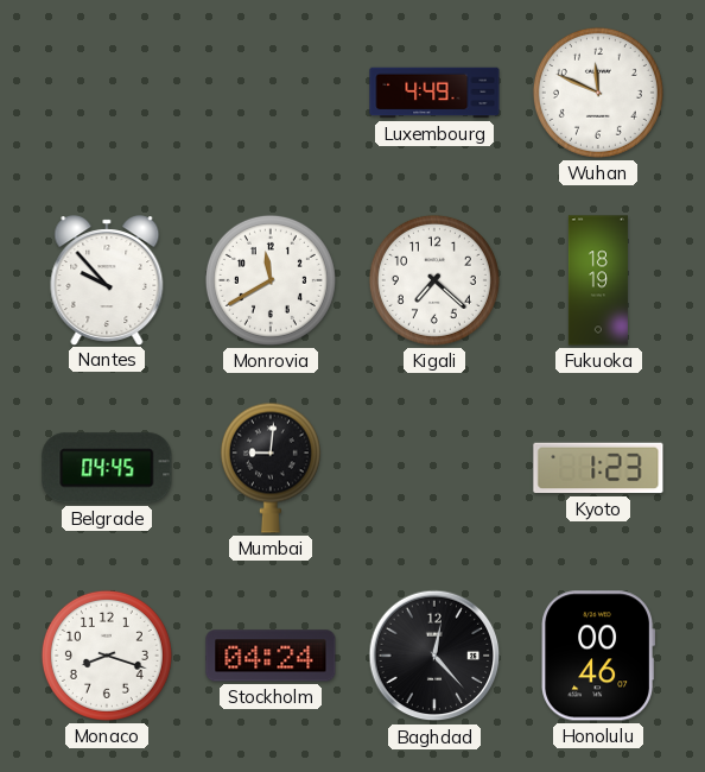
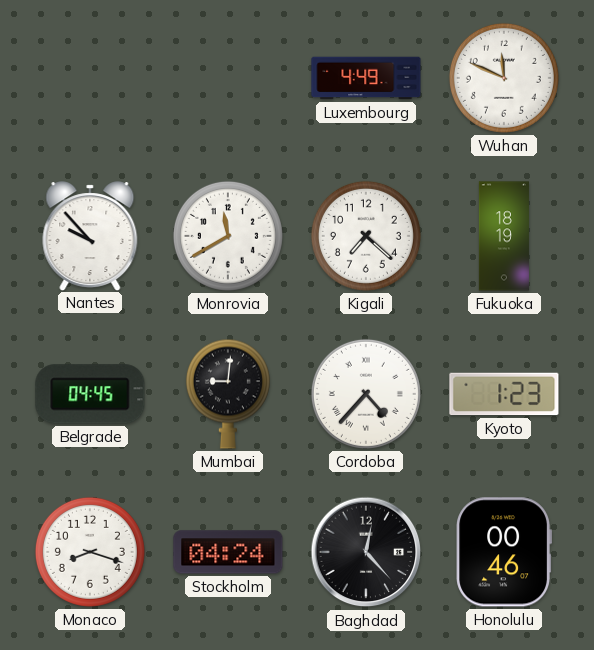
Cordoba: none -> 4:37 (366, 394)
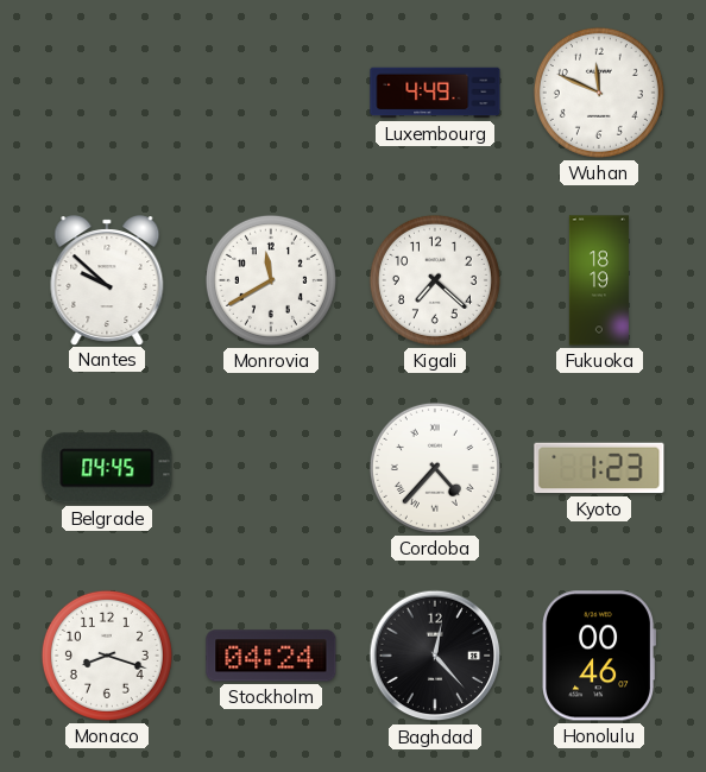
Nantes: 9:53 -> 9:52 (107, 280)
Mumbai: 9:01 -> none (228, 394)
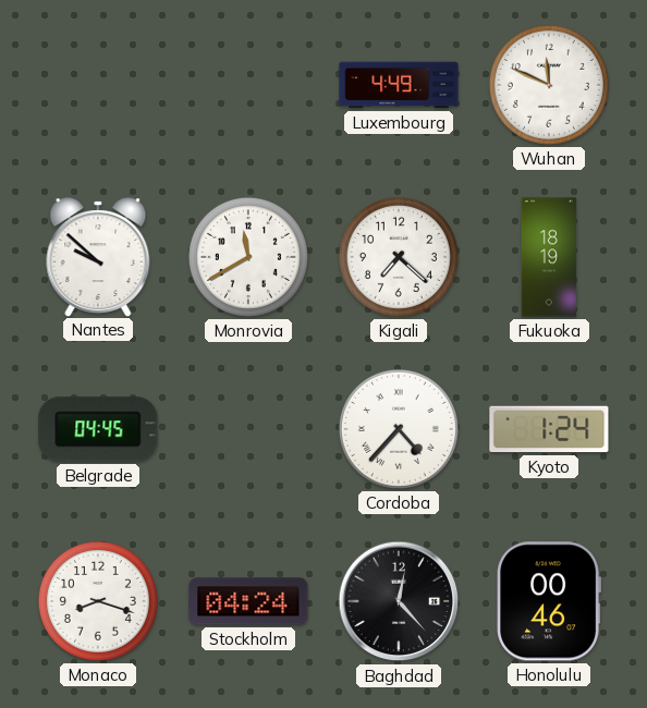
Kyoto: 1:23 -> 1:24 (549, 429)
